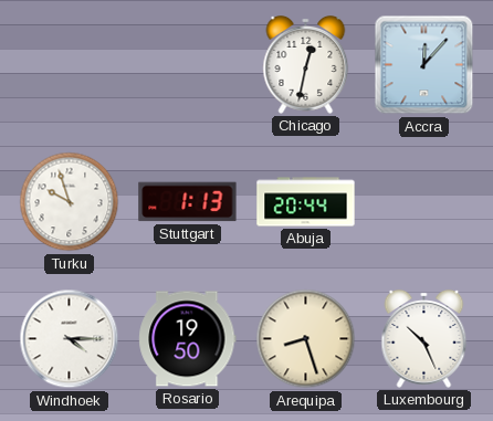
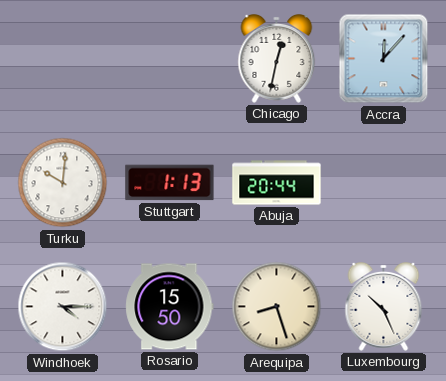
Turku: 9:57 -> 10:01 (63, 183)
Rosario: 19:50 -> 15:50 (170, 307)
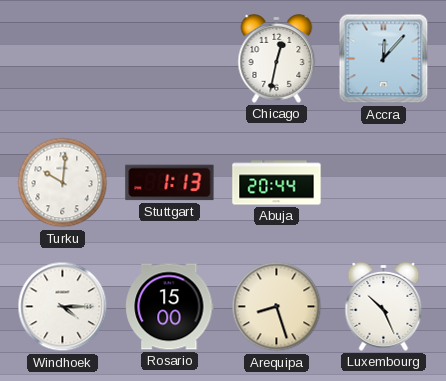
Rosario: 15:50 -> 15:00 (170, 307)
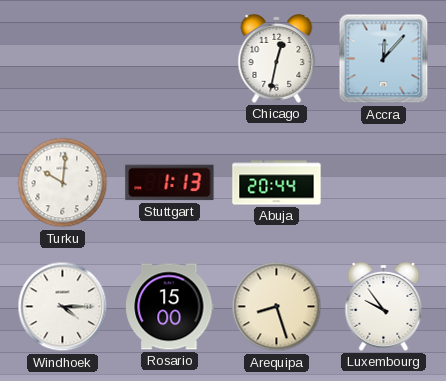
Luxembourg: 10:26 -> 9:54 (384, 307)
